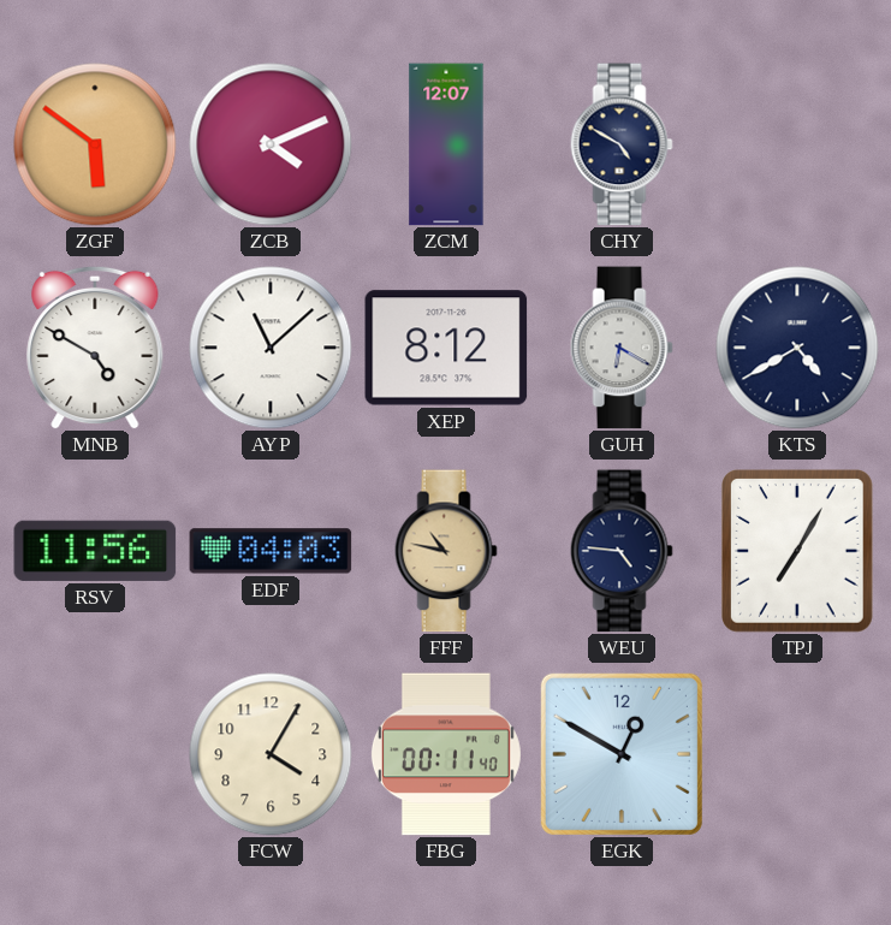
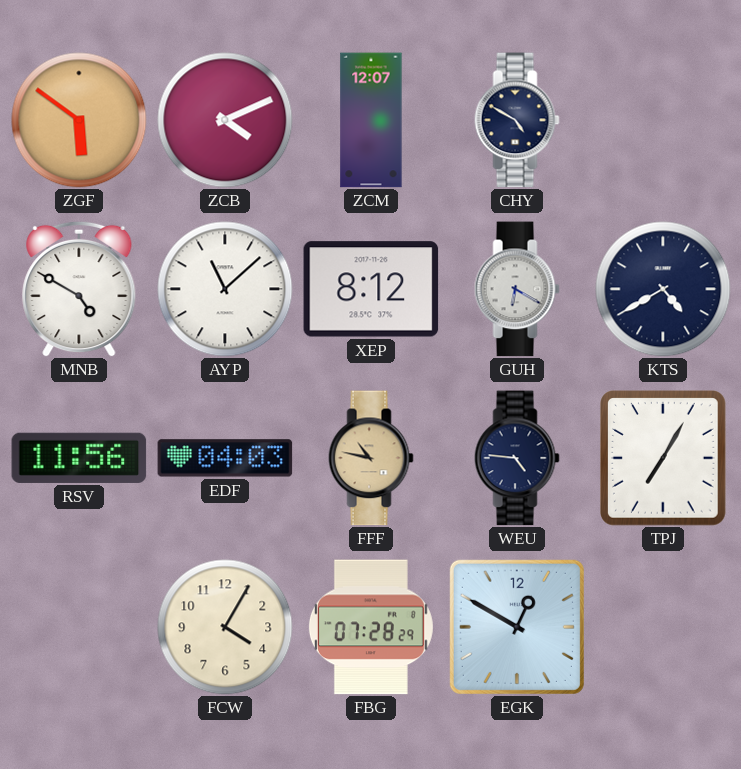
FBG: 00:11 -> 07:28 (371, 627)
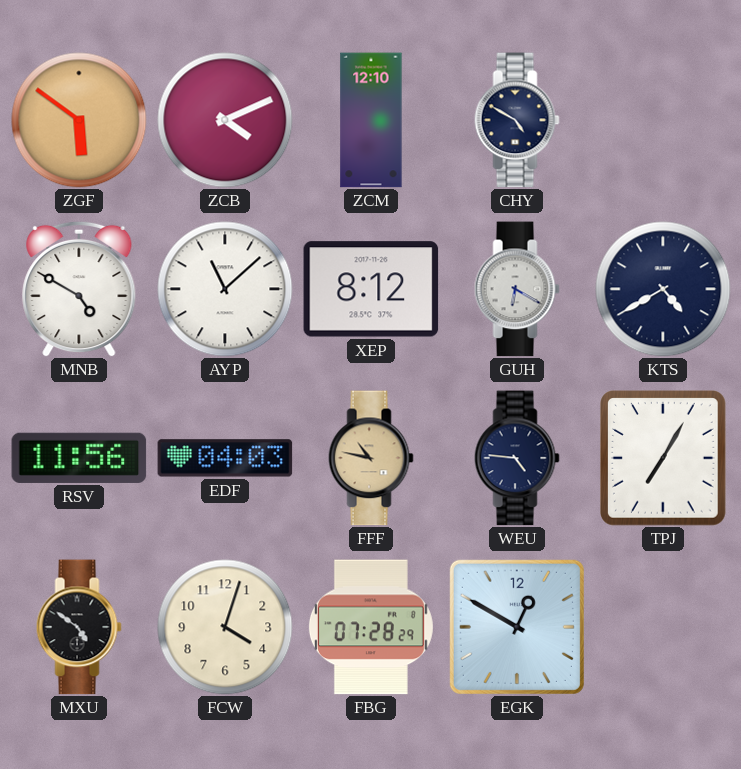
ZCM: 12:07 -> 12:10 (371, 120)
MXU: none -> 4:51 (79, 627)
FCW: 4:05 -> 4:03 (225, 627)
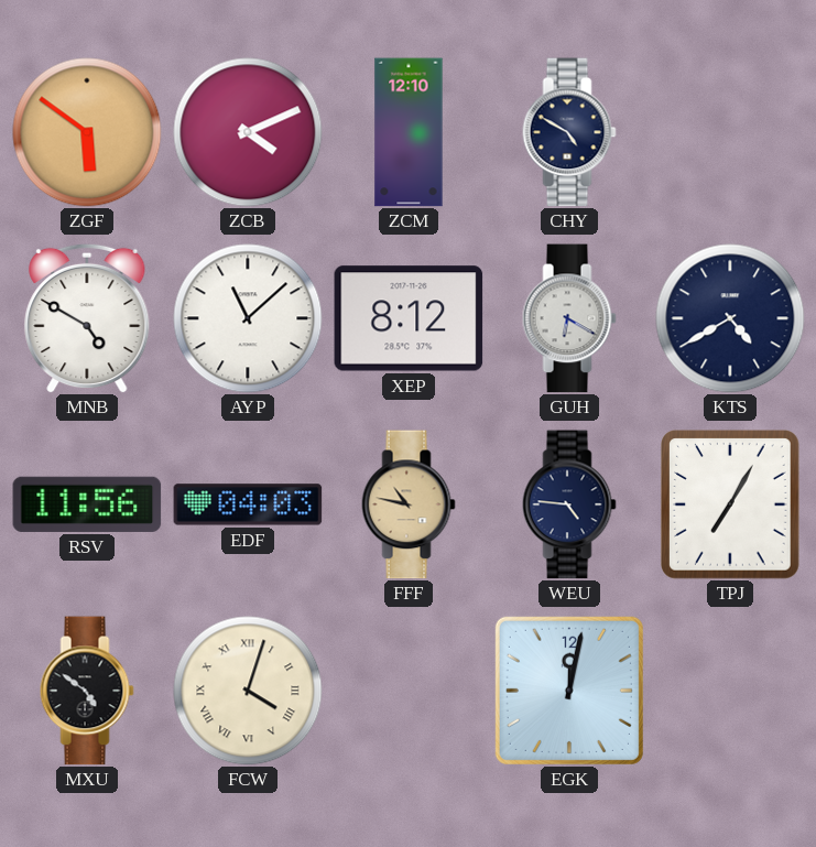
FCW numerals: Arabic -> Roman (248, 691)
FBG: 07:28 -> none (371, 627)
EGK: 12:50 -> 12:02 (569, 691)
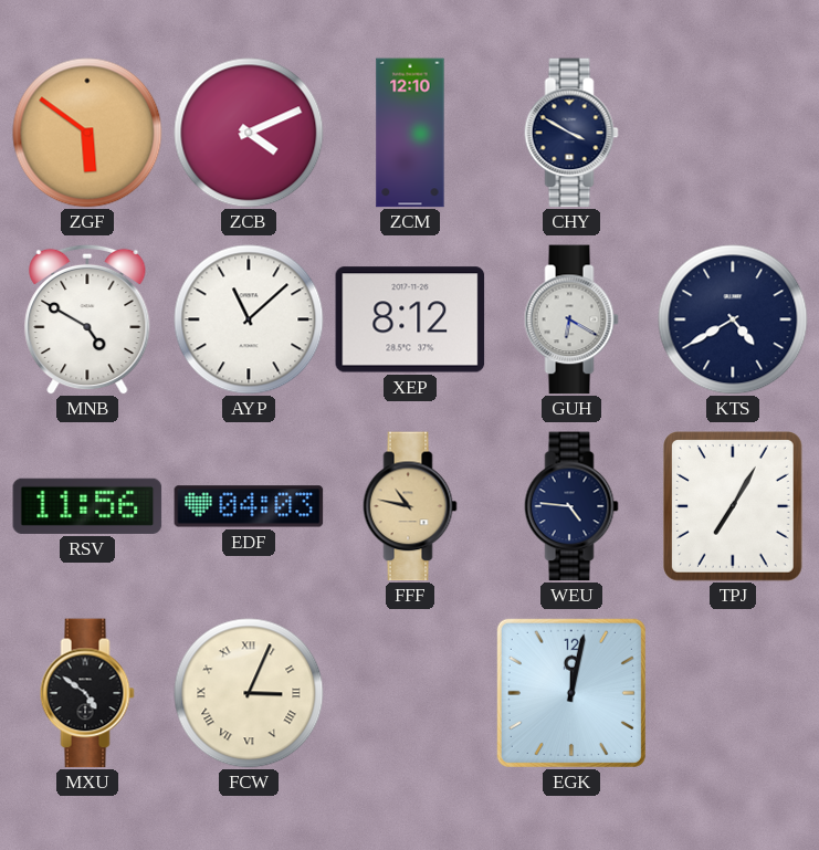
CHY: 4:50 -> 3:50 (571, 133)
FCW: 4:03 -> 3:04 (249, 693)
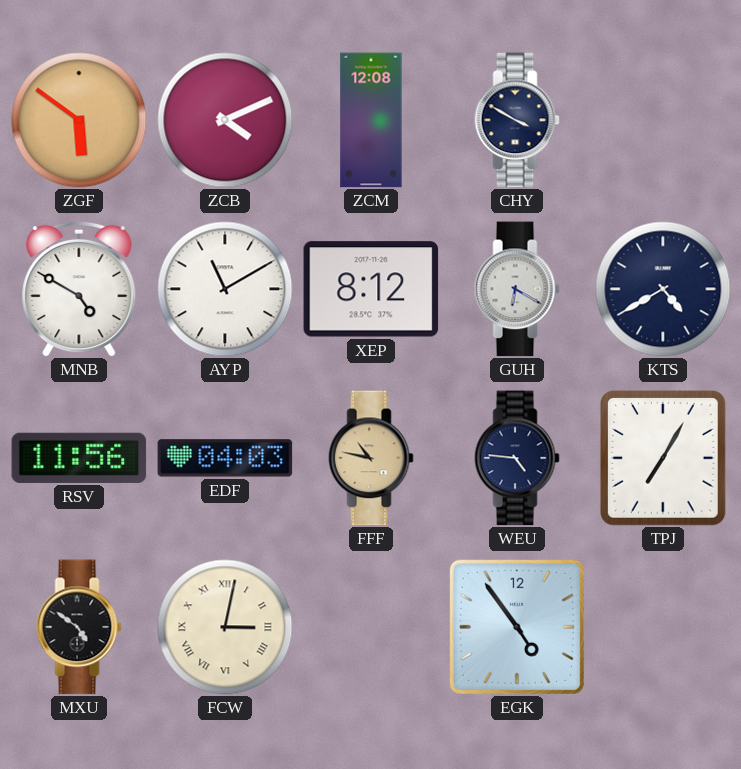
ZCM: 12:10 -> 12:08 (371, 120)
AYP: 11:08 -> 11:10 (225, 289)
FCW: 3:04 -> 3:02 (225, 627)
EGK: 12:02 -> 4:54 (517, 627)
